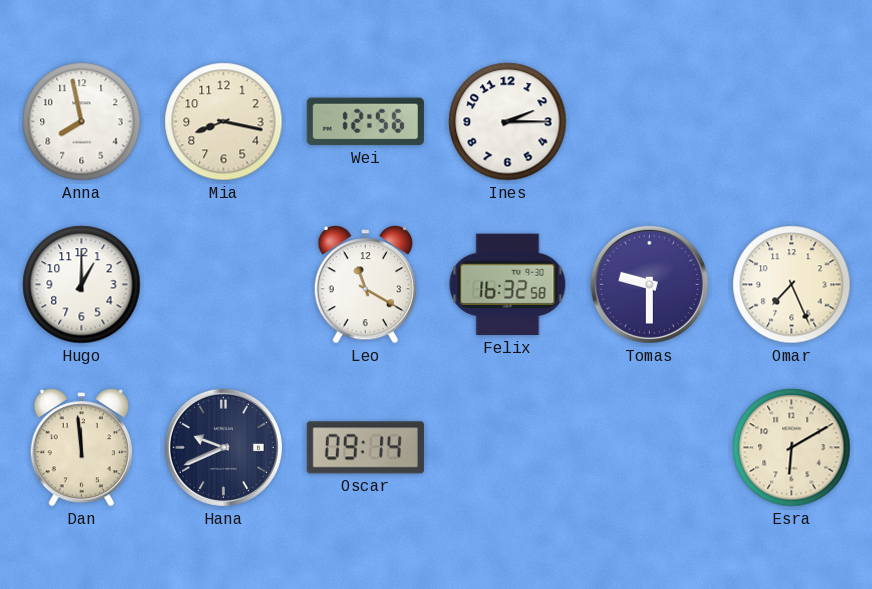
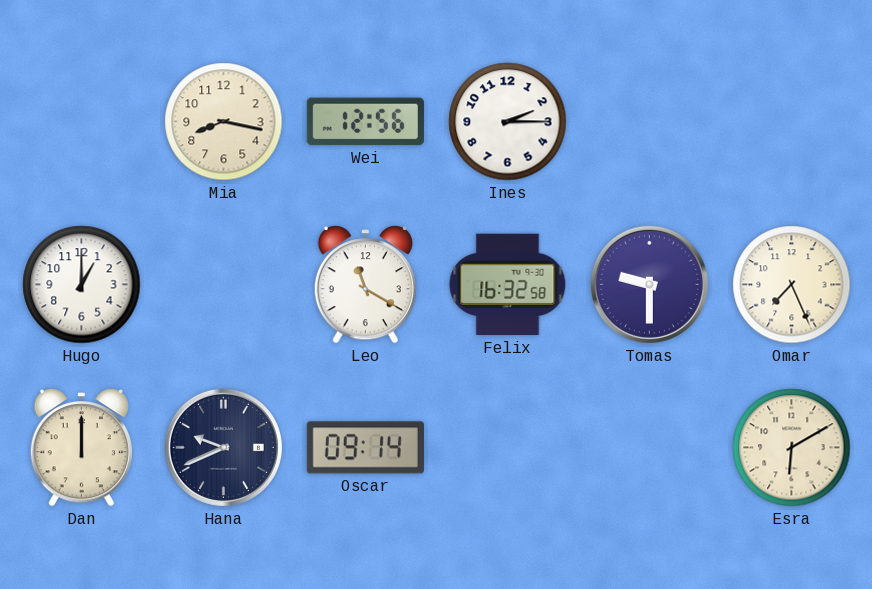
Anna: 7:58 -> none (82, 122)
Dan: 11:59 -> 12:00 (81, 448)
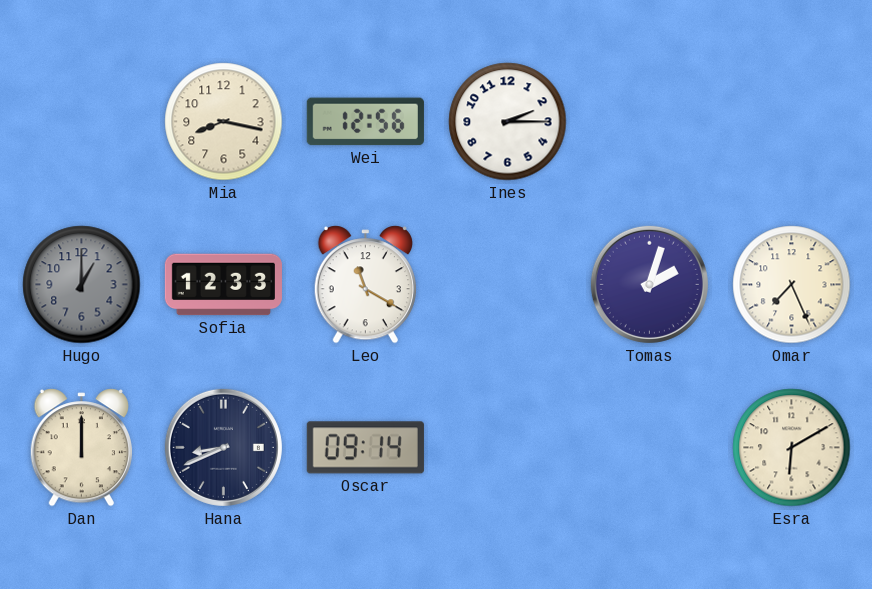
Hugo dial: white -> grey (82, 285)
Sofia: none -> 12:33 (223, 285)
Felix: 16:32 -> none (508, 285)
Tomas: 9:30 -> 2:03 (649, 284)
Hana: 9:41 -> 8:41 (223, 447)
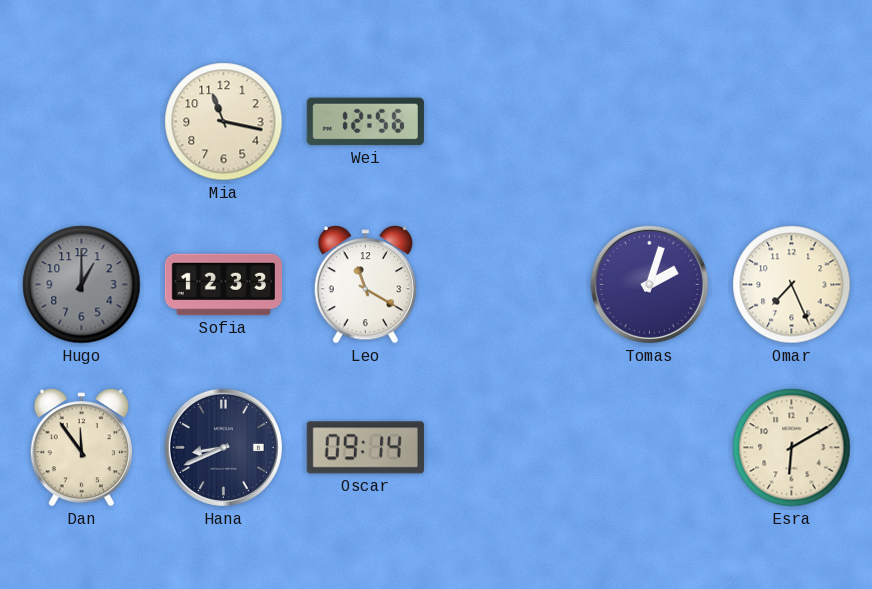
Mia: 8:17 -> 11:17 (224, 122)
Ines: 2:15 -> none (508, 122)
Dan: 12:00 -> 11:54 (81, 448)
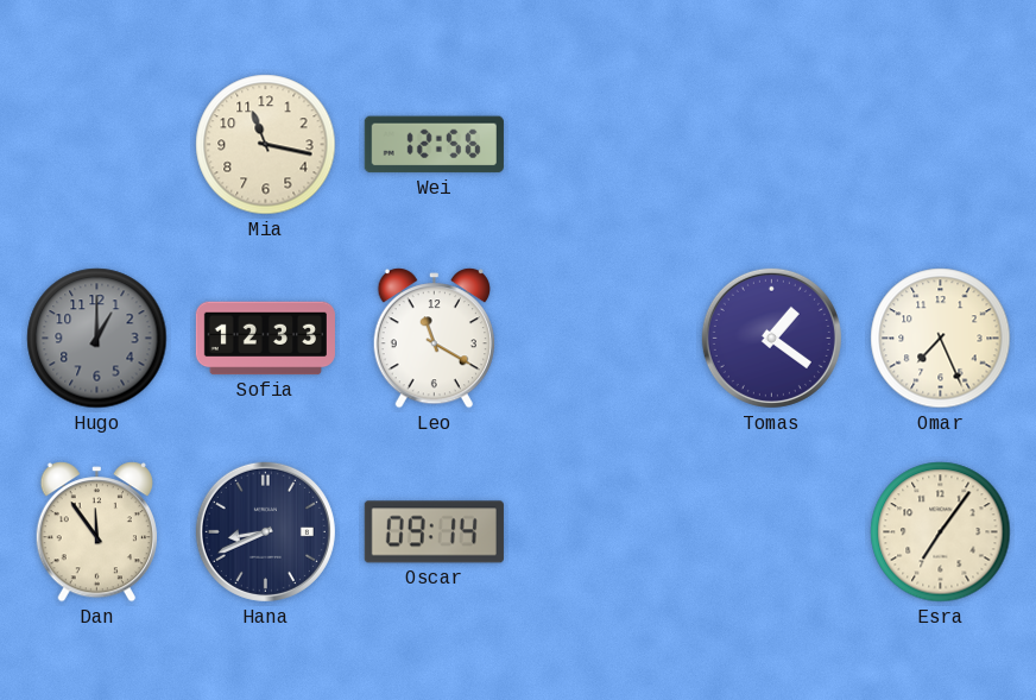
Tomas: 2:03 -> 1:21 (771, 338)
Esra: 6:10 -> 7:06 (941, 532)
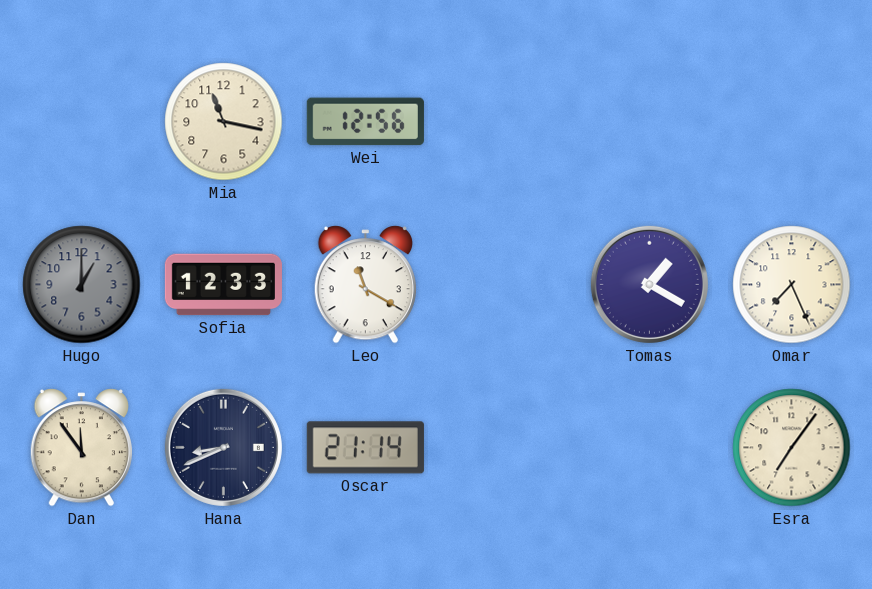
Tomas: 1:21 -> 1:20 (649, 284)
Oscar: 09:14 -> 21:14 (365, 448)
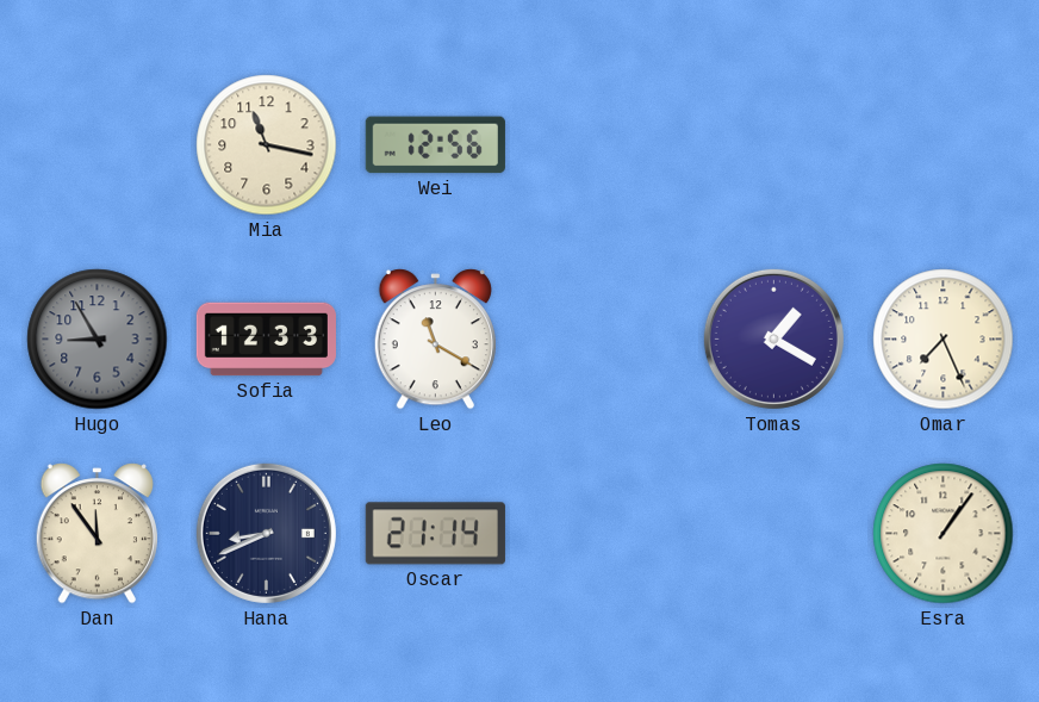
Hugo: 1:00 -> 8:55 (98, 340)
Esra: 7:06 -> 1:06 (944, 534)
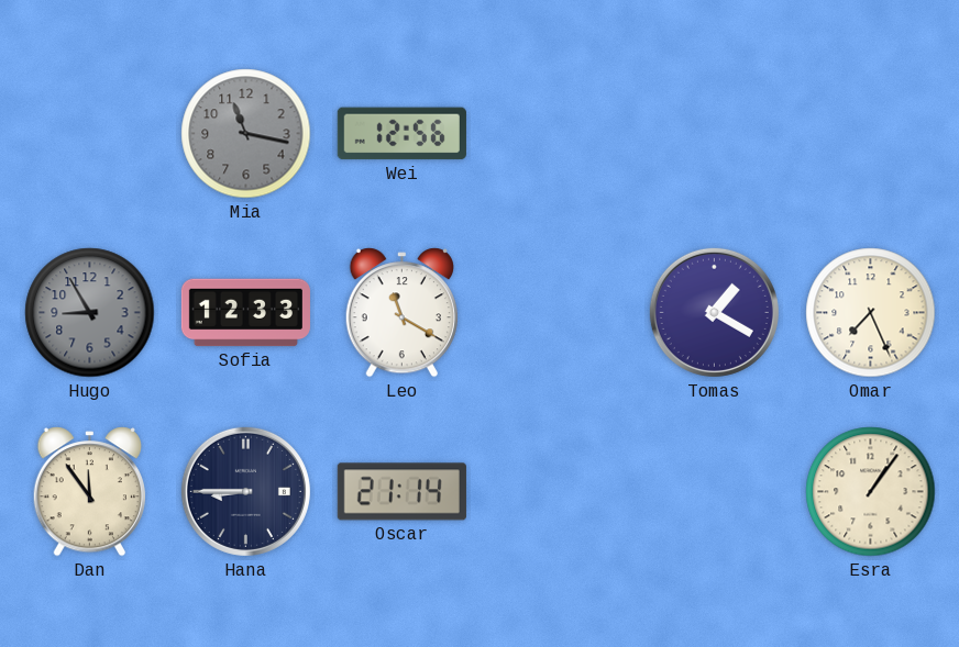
Mia dial: cream -> grey (246, 134)
Hana: 8:41 -> 8:45 (245, 491)
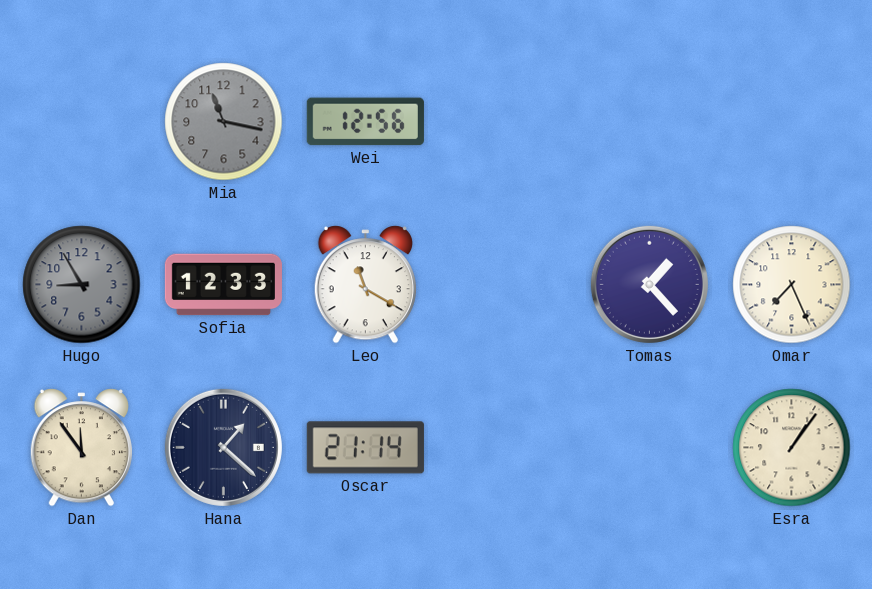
Tomas: 1:20 -> 1:23 (649, 284)
Hana: 8:45 -> 1:22 (223, 447)
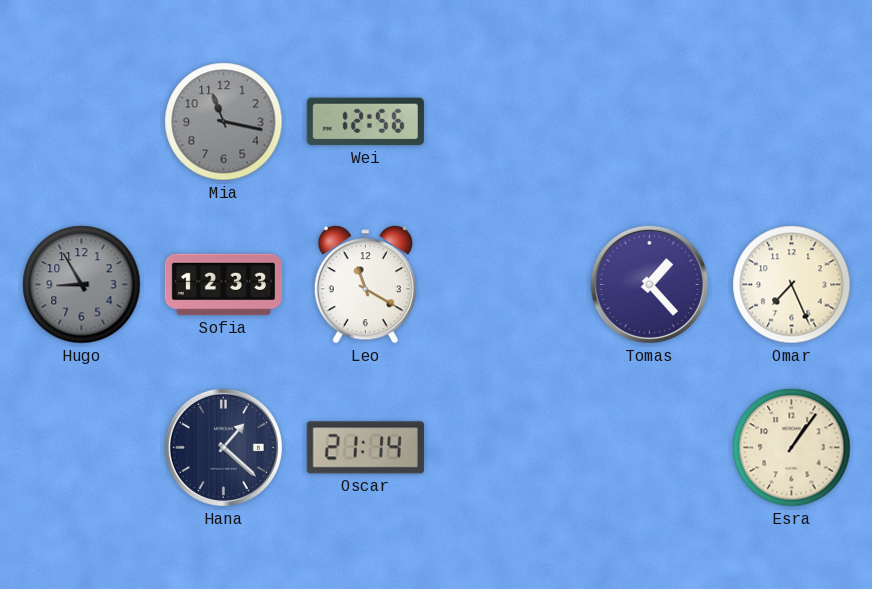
Dan: 11:54 -> none (81, 448)
